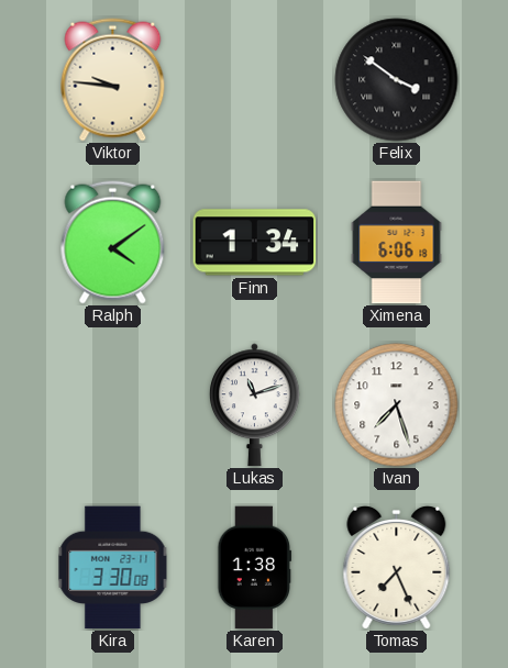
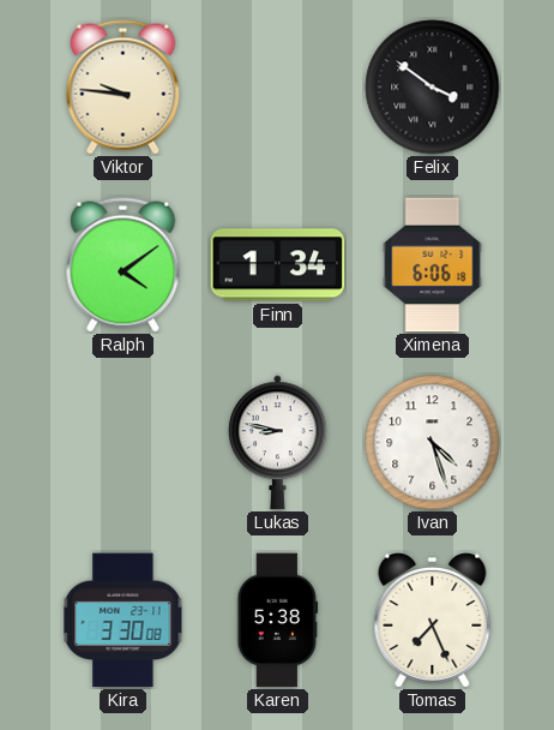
Lukas: 11:12 -> 8:47 (278, 443)
Ivan: 7:27 -> 4:27 (433, 443)
Karen: 1:38 -> 5:38 (278, 621)
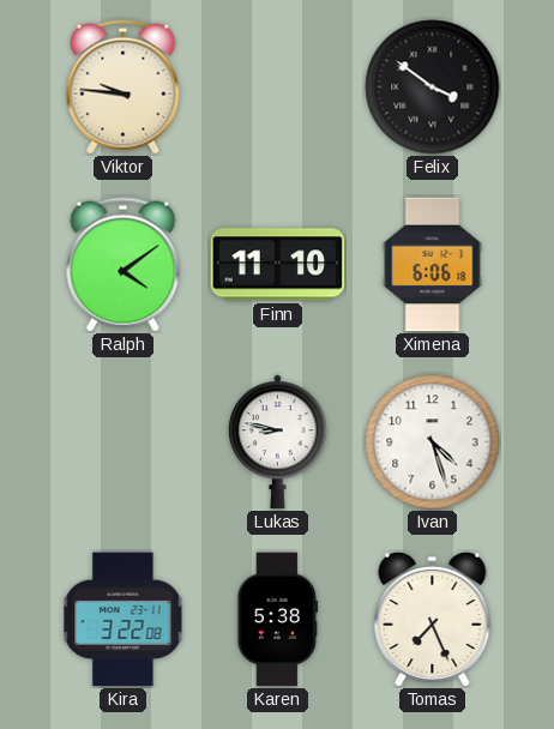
Finn: 1:34 -> 11:10 (278, 265)
Kira: 3:30 -> 3:22 (124, 620)
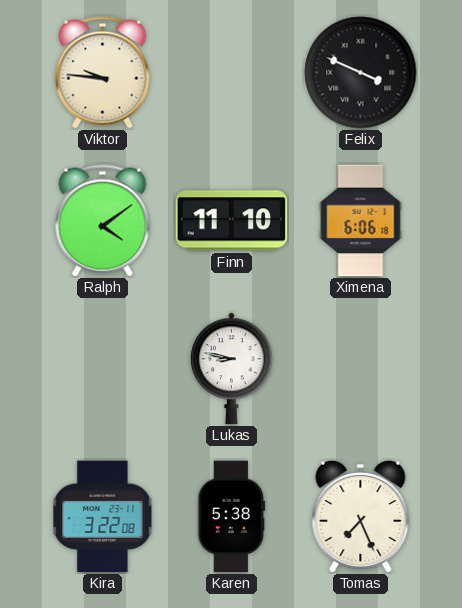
Felix: 3:51 -> 3:49 (361, 73)
Ivan: 4:27 -> none (433, 442)
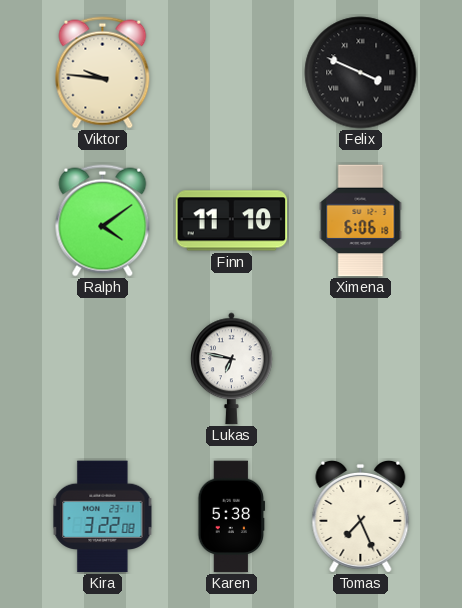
Lukas: 8:47 -> 6:47 (232, 369)
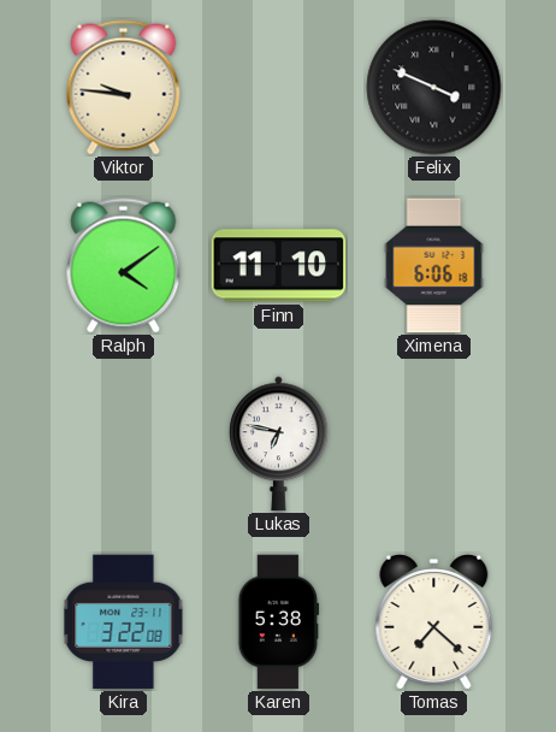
Tomas: 7:26 -> 7:22 (434, 621)
